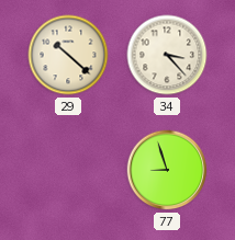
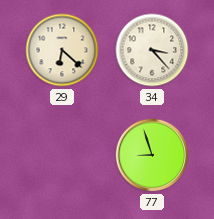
29: 10:22 -> 6:22 (62, 50)
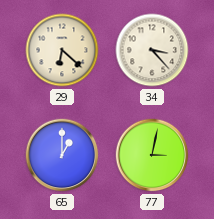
65: none -> 1:00 (62, 155)
77: 8:57 -> 3:02 (152, 155)
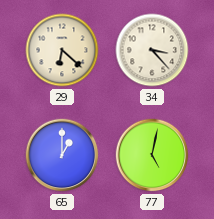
77: 3:02 -> 5:02 (152, 155)
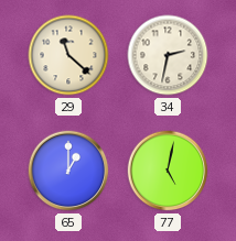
29: 6:22 -> 11:22 (68, 55)
34: 3:23 -> 2:32 (168, 55)
